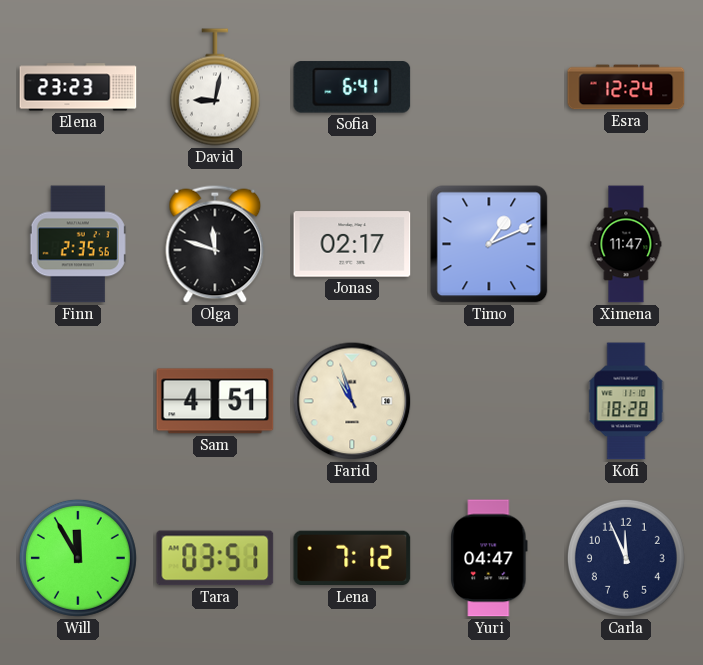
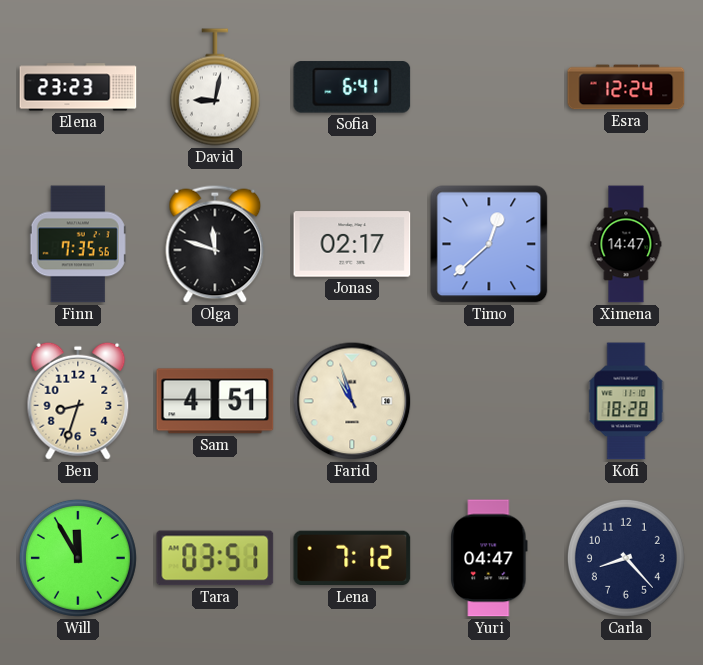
Finn: 2:35 -> 7:35 (78, 244)
Timo: 1:11 -> 12:38 (489, 244)
Ximena: 11:47 -> 14:47 (626, 244)
Ben: none -> 8:33 (78, 401)
Carla: 11:56 -> 8:23 (626, 558)
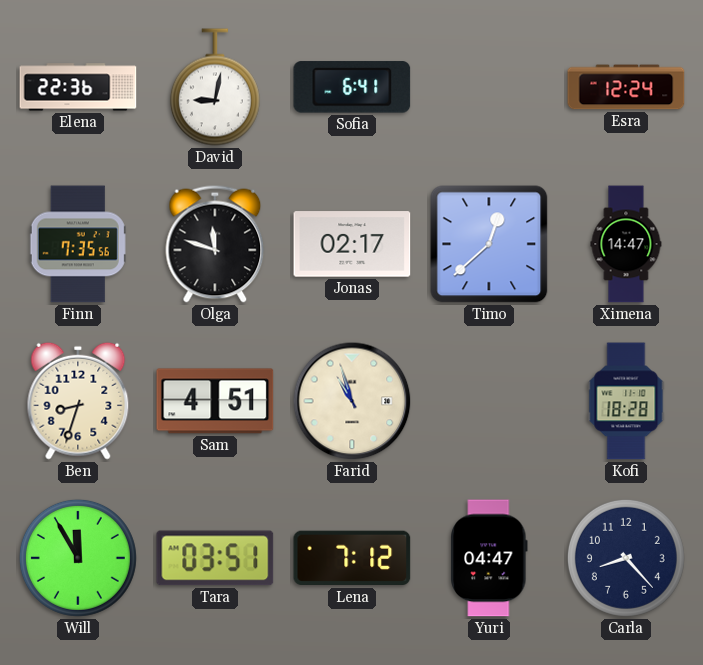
Elena: 23:23 -> 22:36 (78, 87)
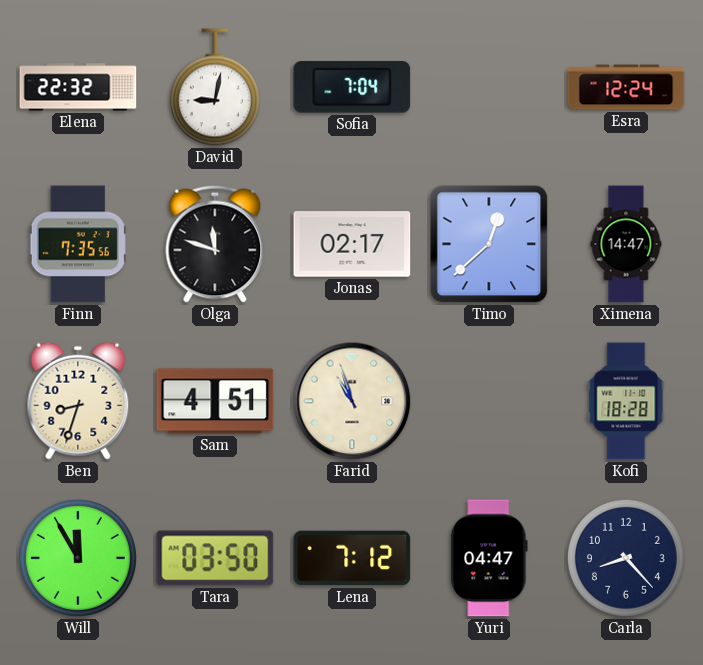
Elena: 22:36 -> 22:32 (78, 87)
Sofia: 6:41 -> 7:04 (352, 87)
Tara: 03:51 -> 03:50 (215, 558)
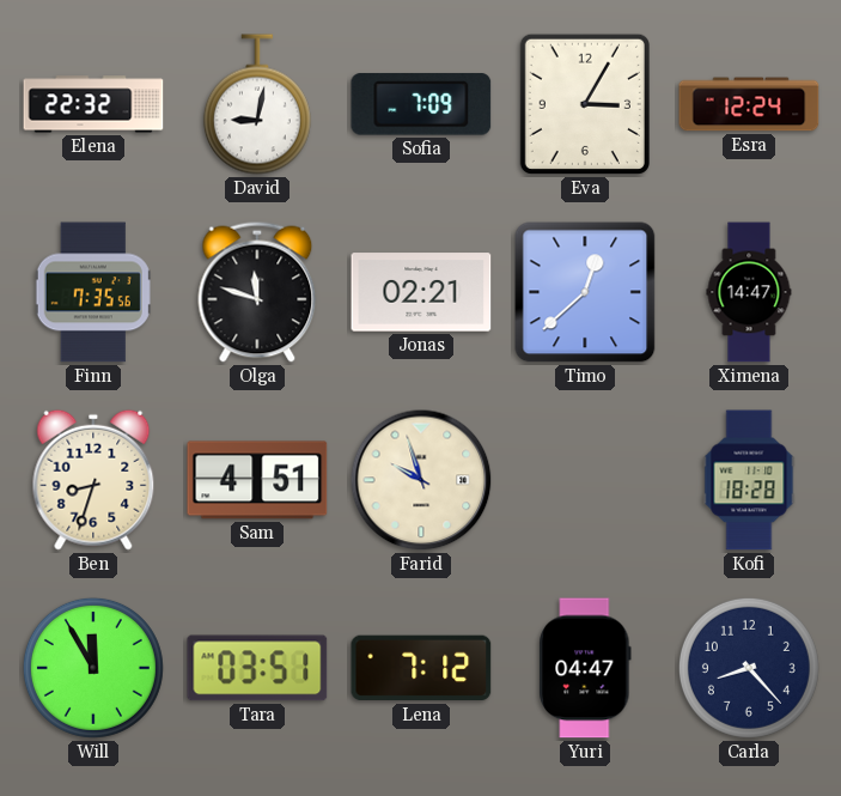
Sofia: 7:04 -> 7:09 (421, 104)
Eva: none -> 3:05 (585, 104)
Jonas: 02:17 -> 02:21 (421, 292)
Farid: 10:57 -> 9:57 (421, 480)
Tara: 03:50 -> 03:51 (257, 668)
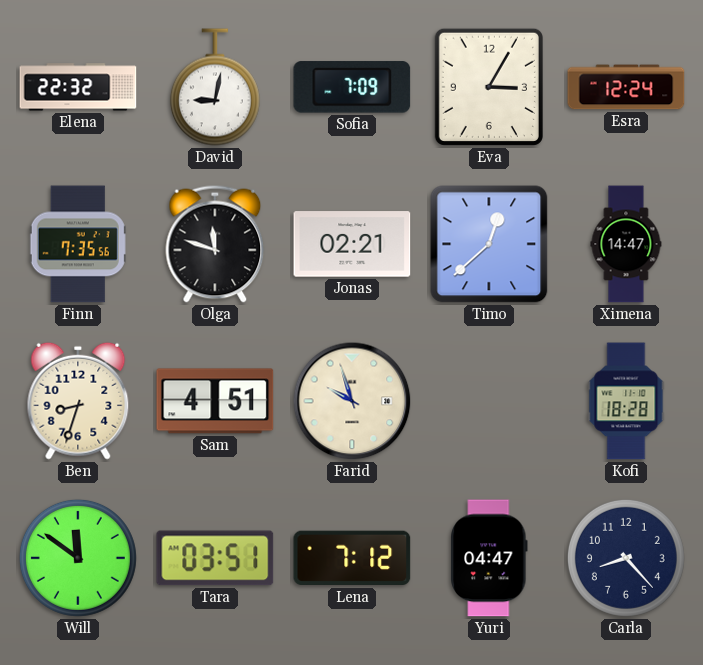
Will: 11:55 -> 11:51 (78, 558)
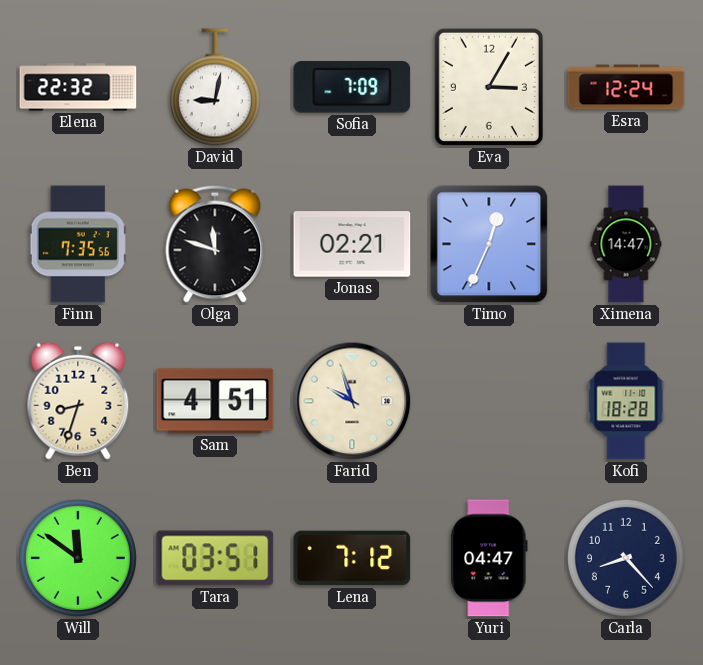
Timo: 12:38 -> 12:34 (489, 244)
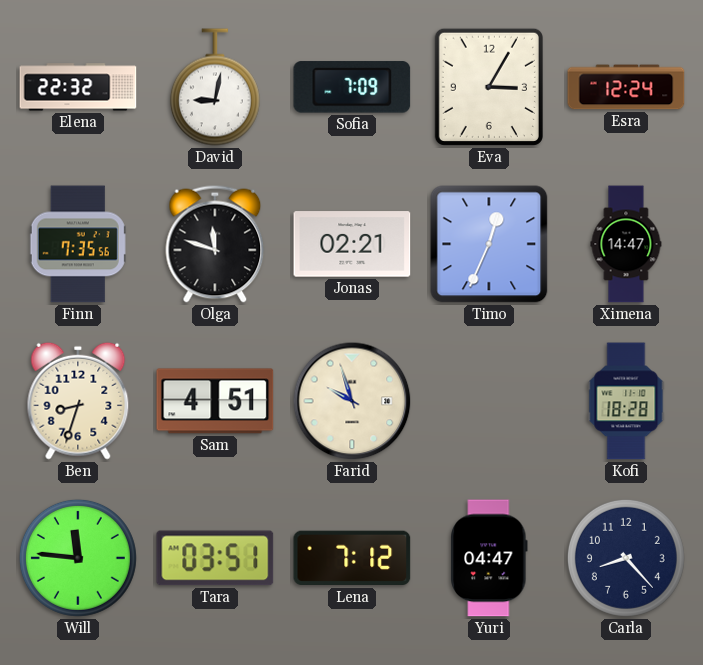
Will: 11:51 -> 11:46 (78, 558)
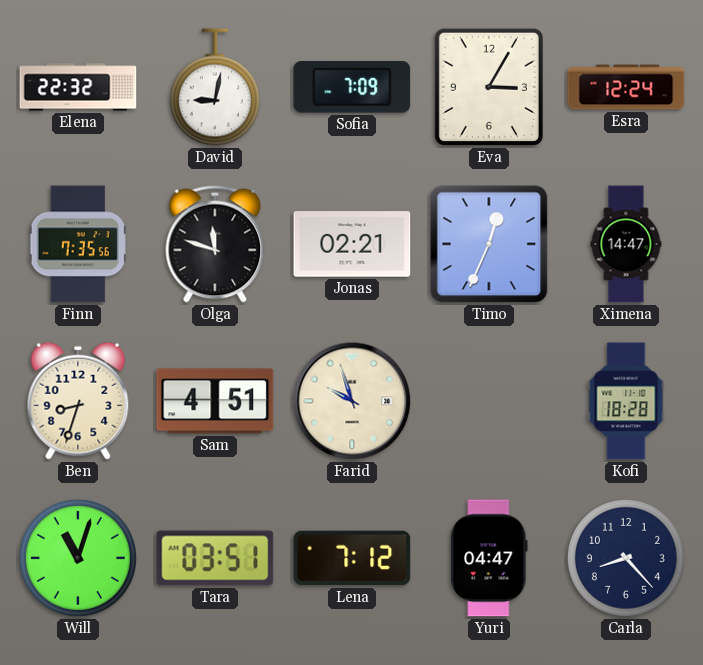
Will: 11:46 -> 11:03 (78, 558)
